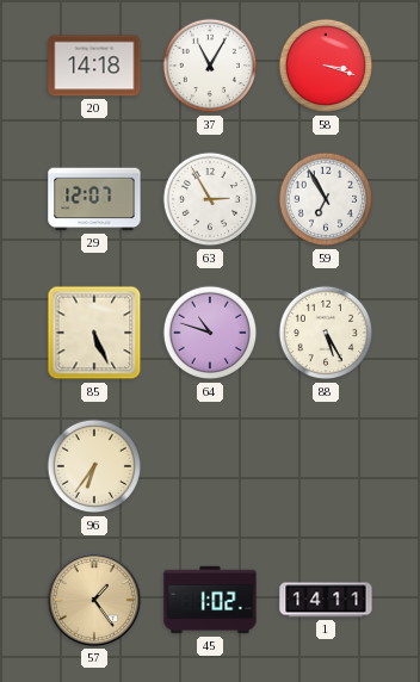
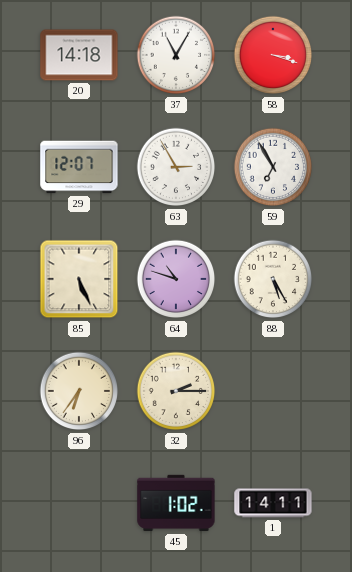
32: none -> 2:15 (176, 391)
57: 1:24 -> none (94, 600)
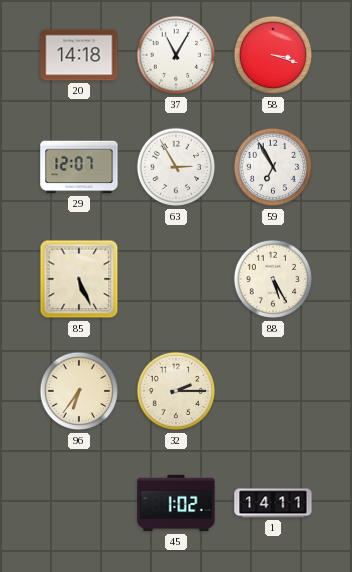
64: 10:48 -> none (176, 279)
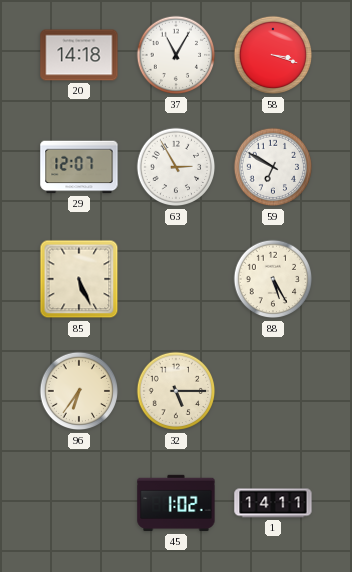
59: 6:55 -> 6:50 (273, 167)
32: 2:15 -> 5:15 (176, 391)
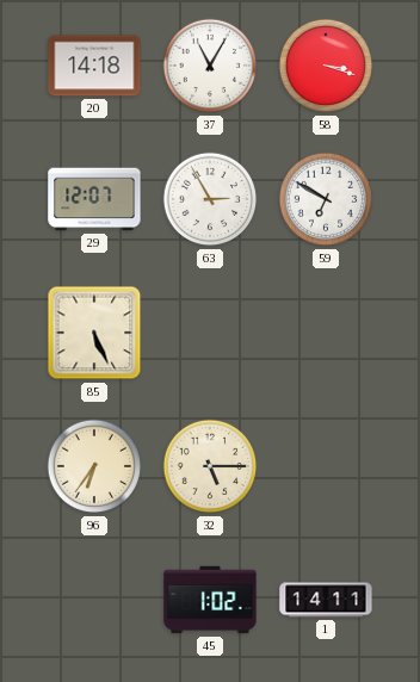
88: 5:25 -> none (273, 279)
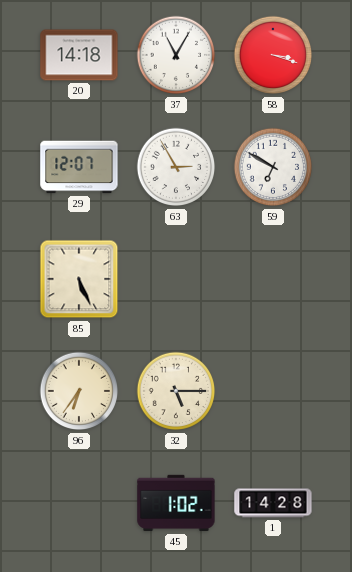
1: 14:11 -> 14:28 (273, 503)
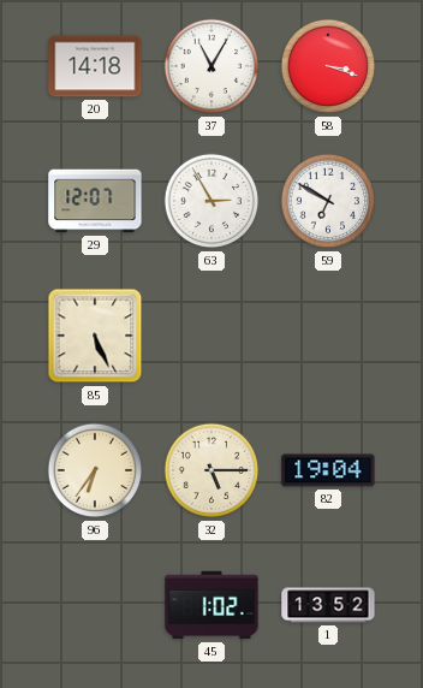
82: none -> 19:04 (328, 470)
1: 14:28 -> 13:52 (328, 605)
